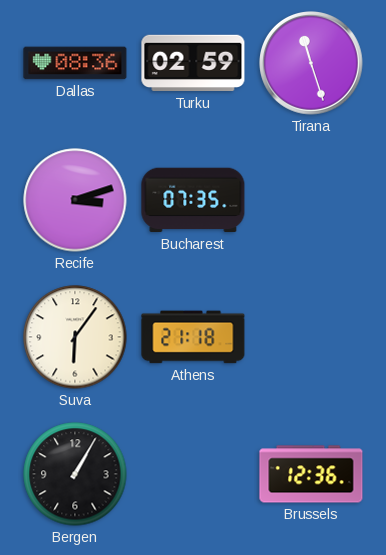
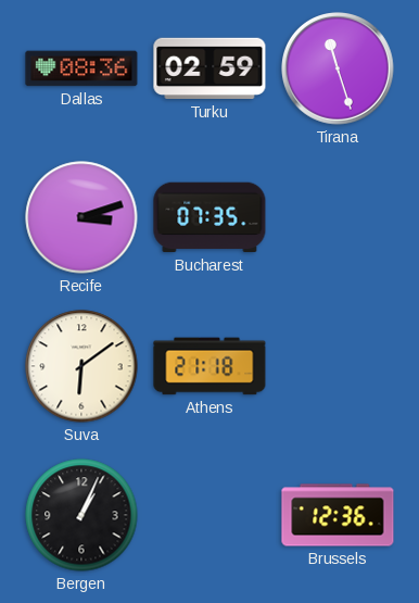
Suva: 6:06 -> 6:09 (81, 366)
Bergen: 1:05 -> 1:04 (81, 515)
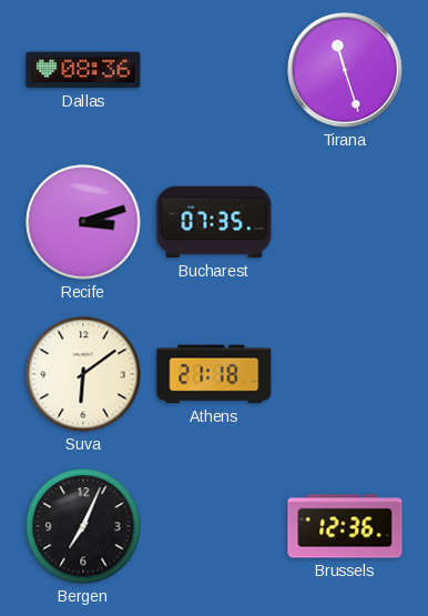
Turku: 02:59 -> none (210, 68)
Bergen: 1:04 -> 7:04 (83, 526)
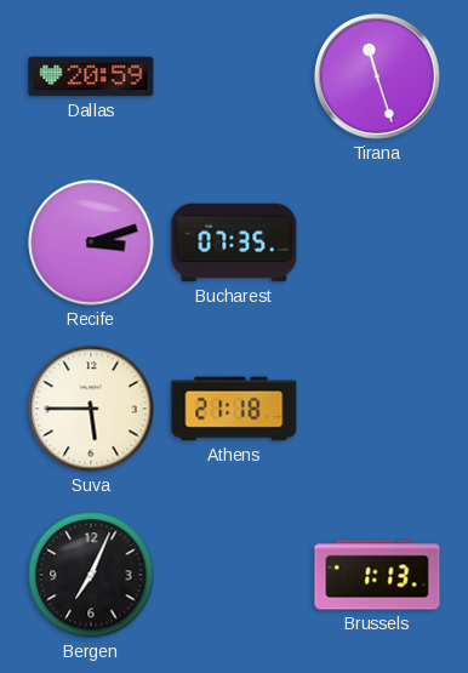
Dallas: 08:36 -> 20:59 (91, 76)
Suva: 6:09 -> 5:45 (91, 409)
Brussels: 12:36 -> 1:13 (377, 575)
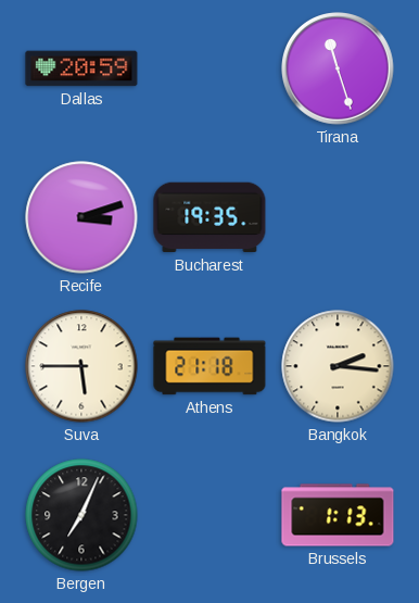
Bucharest: 07:35 -> 19:35 (210, 217)
Bangkok: none -> 2:16 (338, 366)
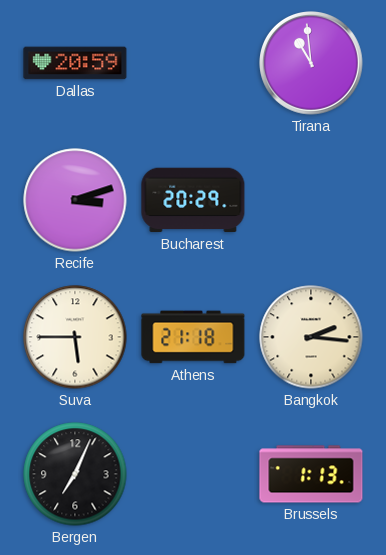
Tirana: 11:27 -> 10:59 (312, 64)
Bucharest: 19:35 -> 20:29 (193, 200)
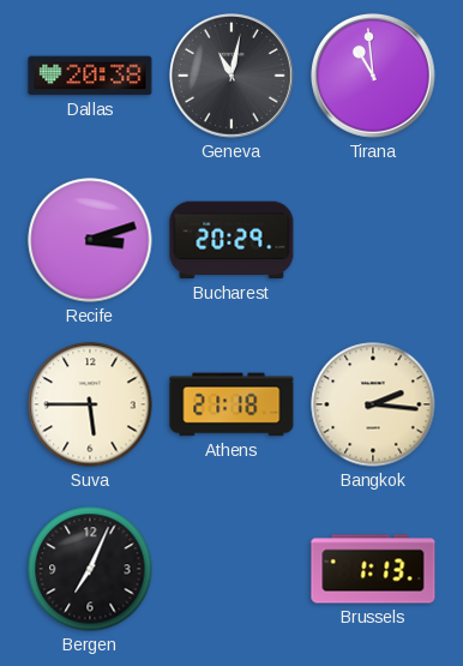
Dallas: 20:59 -> 20:38 (90, 76)
Geneva: none -> 11:02 (233, 77)
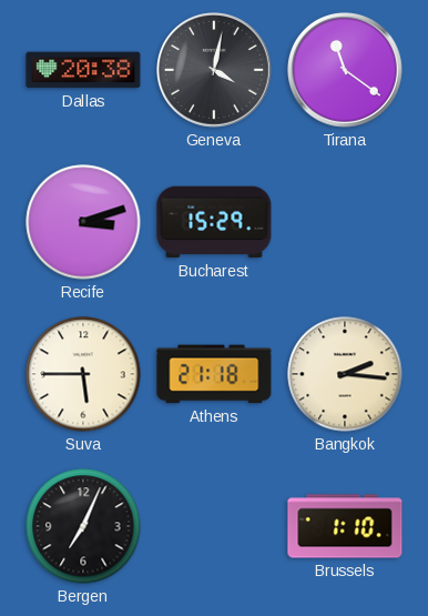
Geneva: 11:02 -> 4:02 (215, 71)
Tirana: 10:59 -> 11:21 (346, 71)
Bucharest: 20:29 -> 15:29 (214, 222)
Brussels: 1:13 -> 1:10 (345, 526)
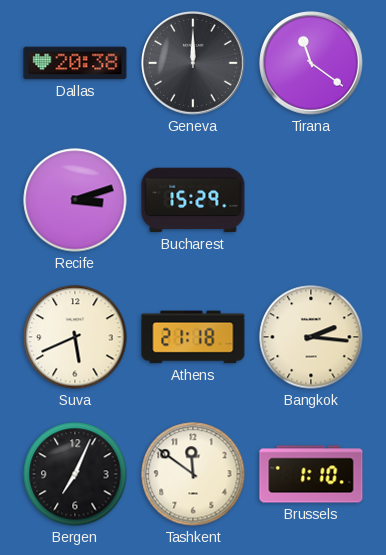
Geneva: 4:02 -> 12:00 (194, 64)
Suva: 5:45 -> 5:41 (75, 337)
Tashkent: none -> 11:51 (193, 474)
